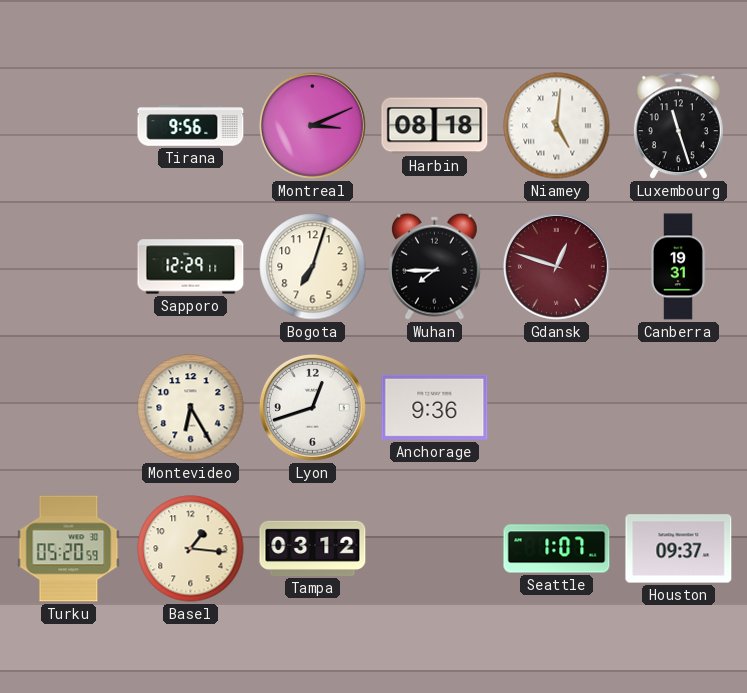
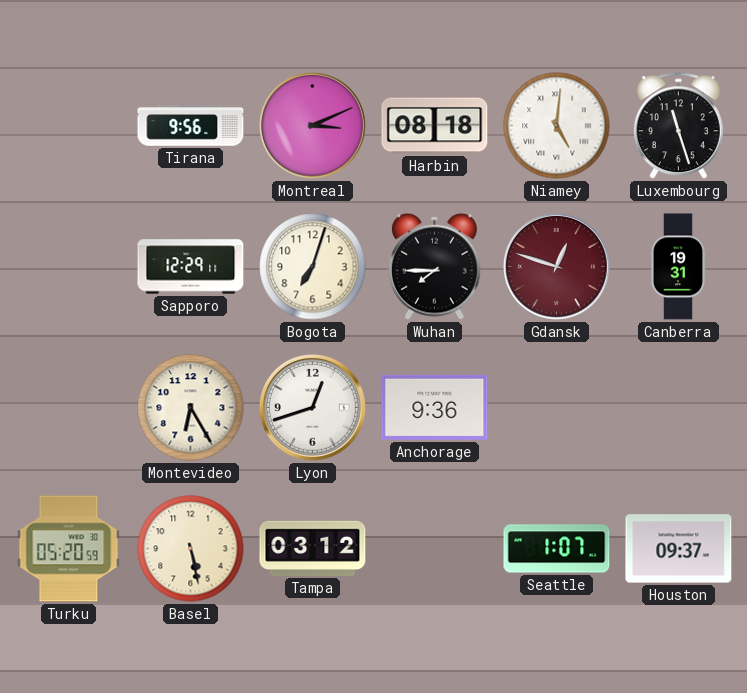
Basel: 1:16 -> 5:28 (191, 549)
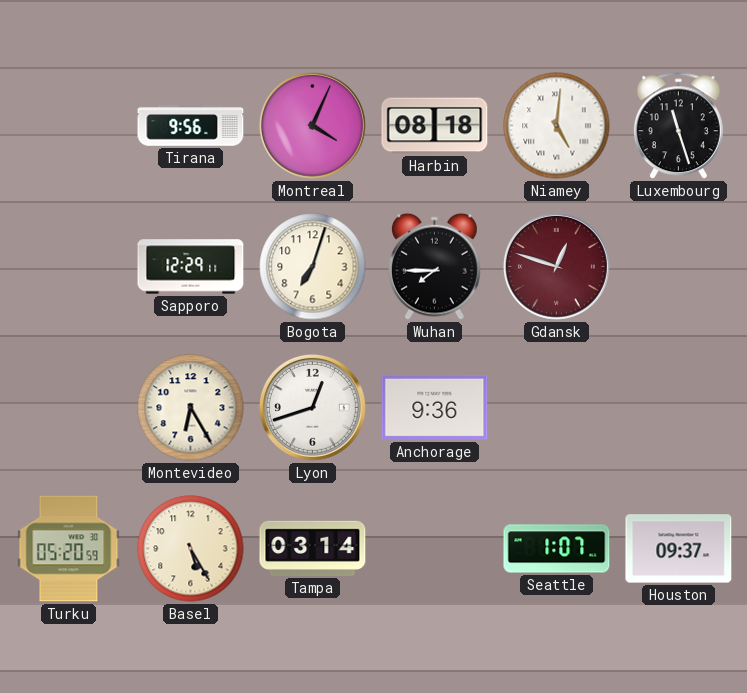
Montreal: 3:11 -> 4:04 (312, 125)
Canberra: 19:31 -> none (678, 267)
Basel: 5:28 -> 5:25 (191, 549)
Tampa: 03:12 -> 03:14 (313, 548)
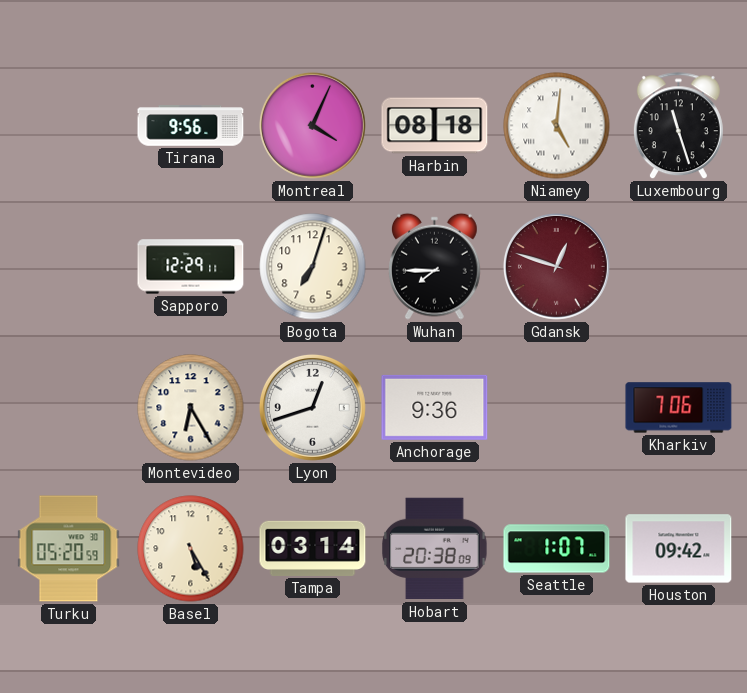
Kharkiv: none -> 7:06 (679, 408)
Hobart: none -> 20:38 (435, 549)
Houston: 09:37 -> 09:42 (679, 549)
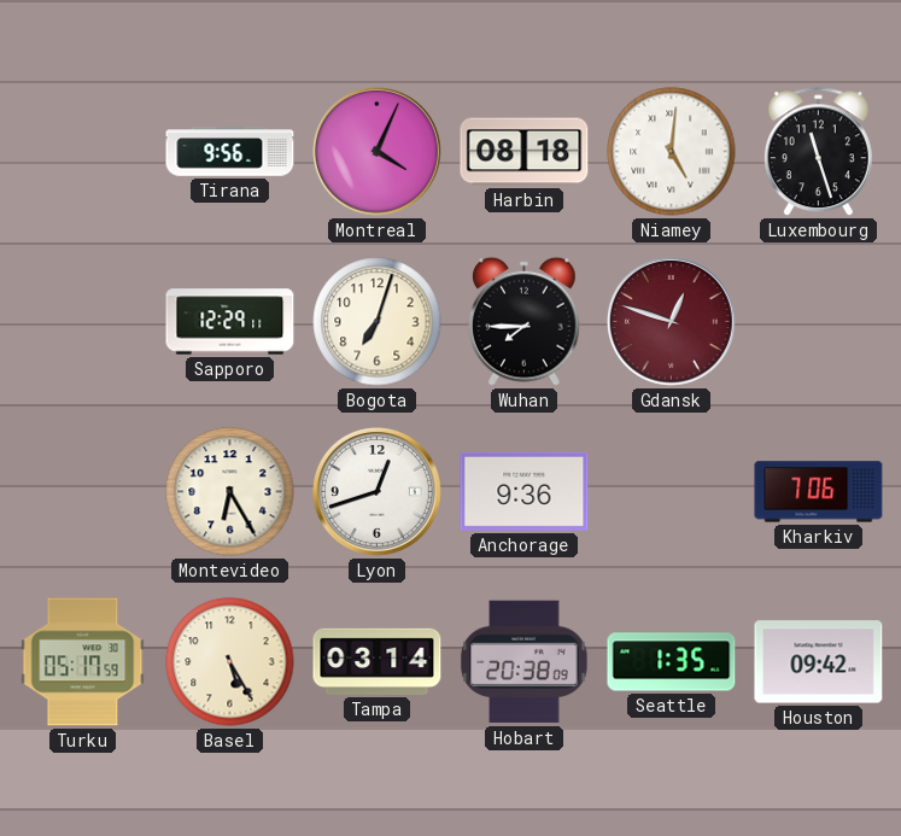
Turku: 05:20 -> 05:17 (83, 662)
Seattle: 1:07 -> 1:35 (672, 662)
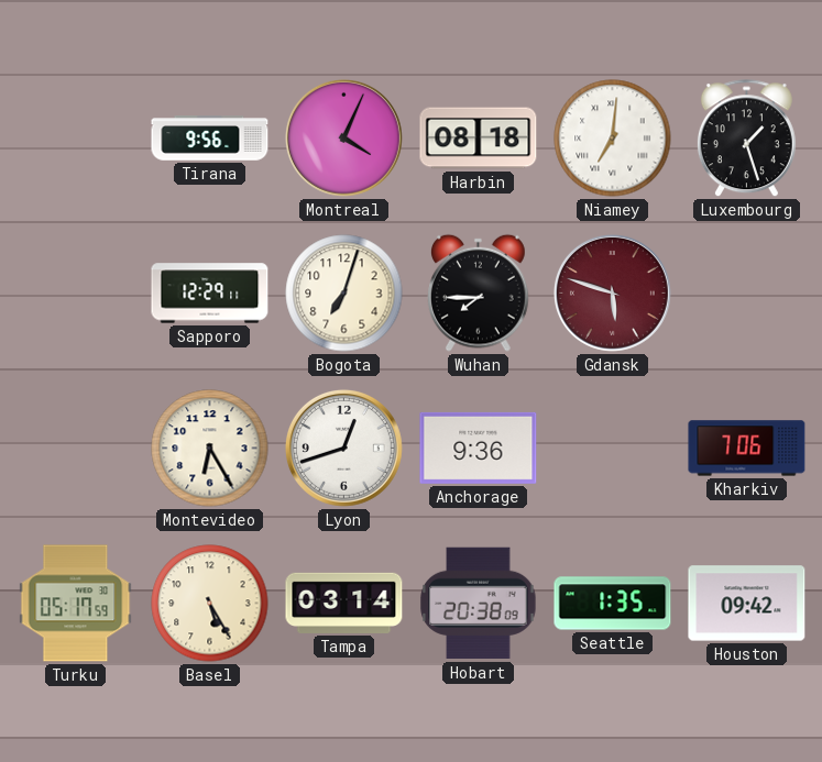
Niamey: 5:01 -> 7:01 (613, 139)
Luxembourg: 11:27 -> 1:27 (746, 139)
Gdansk: 12:48 -> 5:48 (612, 292)
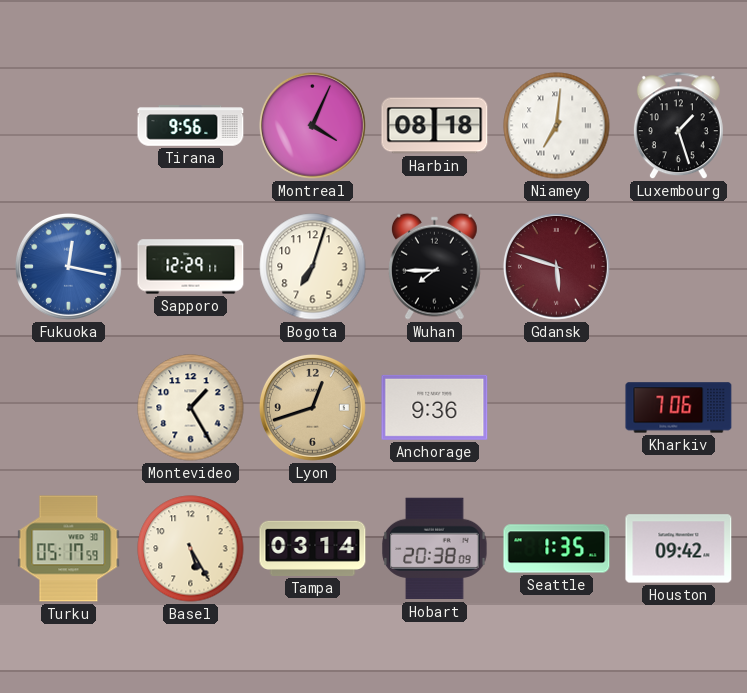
Fukuoka: none -> 12:17 (68, 266)
Montevideo: 6:25 -> 1:25 (191, 408)
Lyon dial: white -> champagne (312, 407)
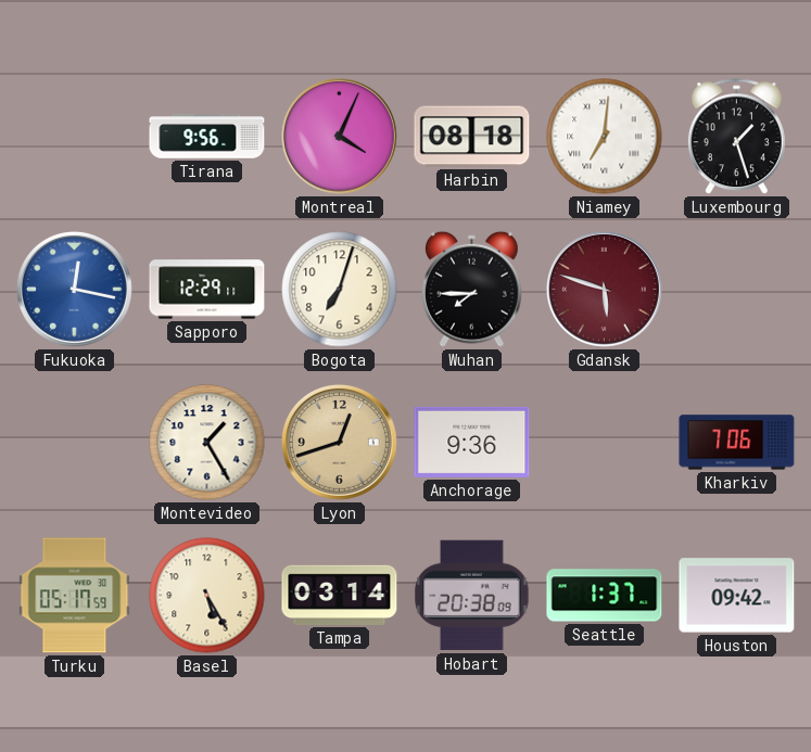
Seattle: 1:35 -> 1:37 (605, 596)
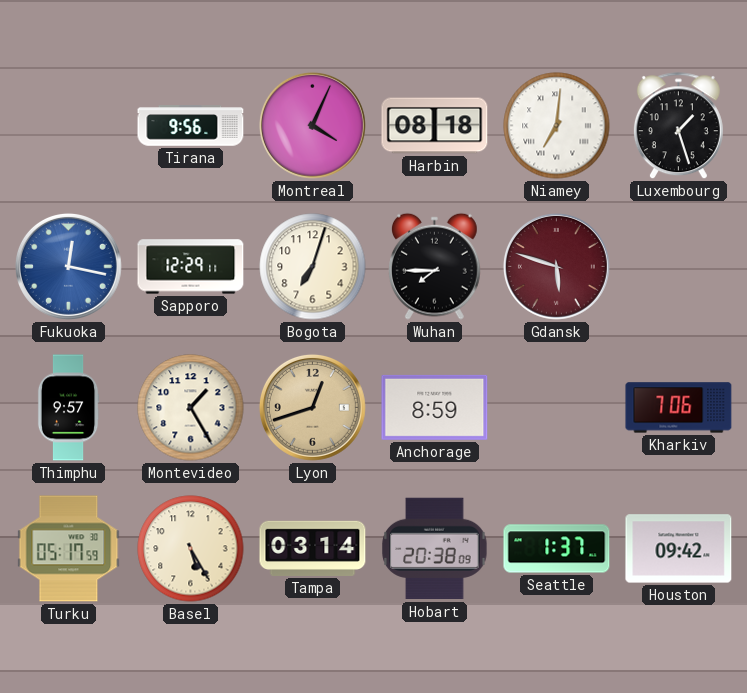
Thimphu: none -> 9:57 (68, 408)
Anchorage: 9:36 -> 8:59 (435, 407)
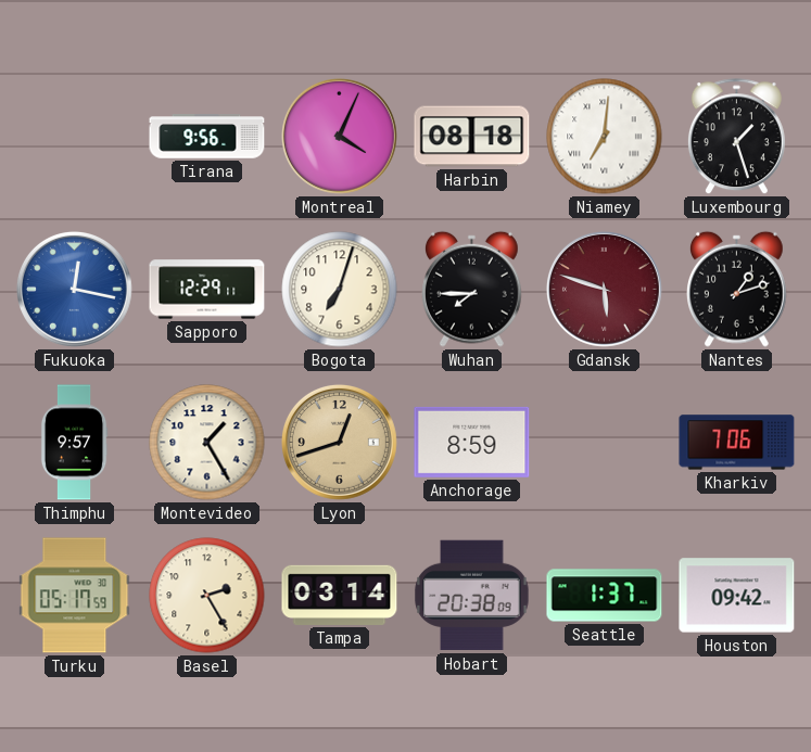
Nantes: none -> 1:12 (737, 289)
Basel: 5:25 -> 2:25 (207, 596)
